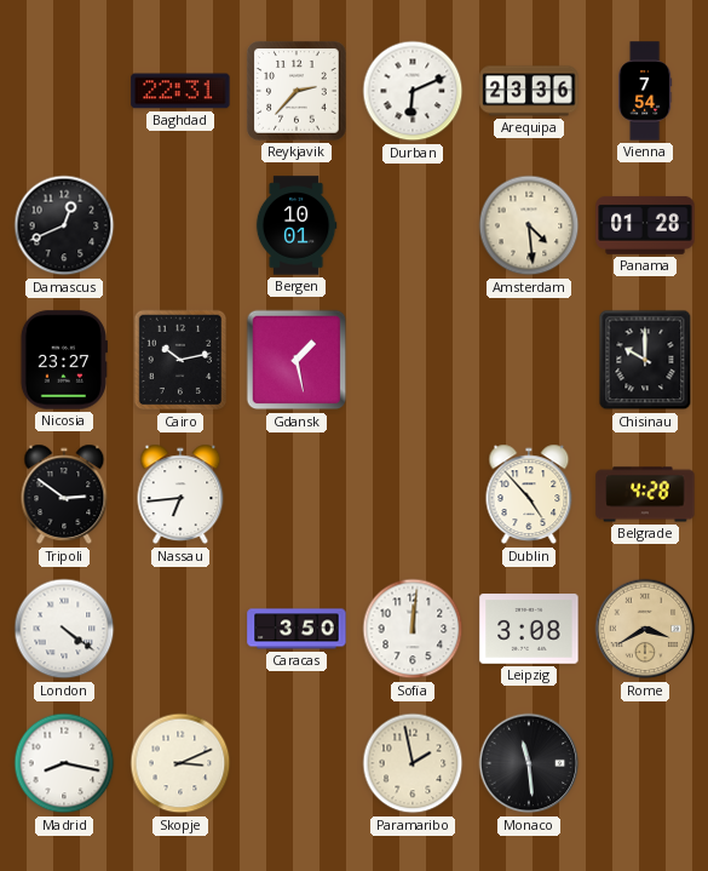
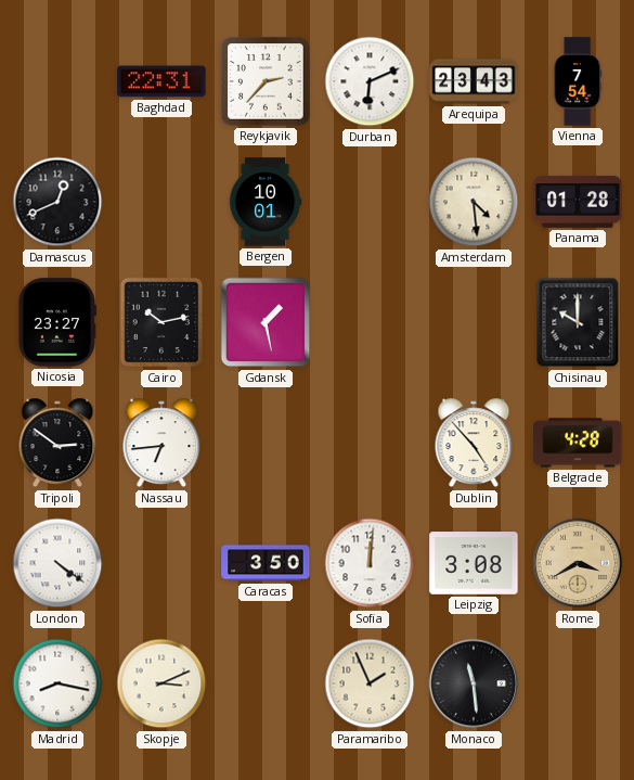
Arequipa: 23:36 -> 23:43 (474, 81)
Paramaribo: 1:58 -> 1:56 (370, 683)
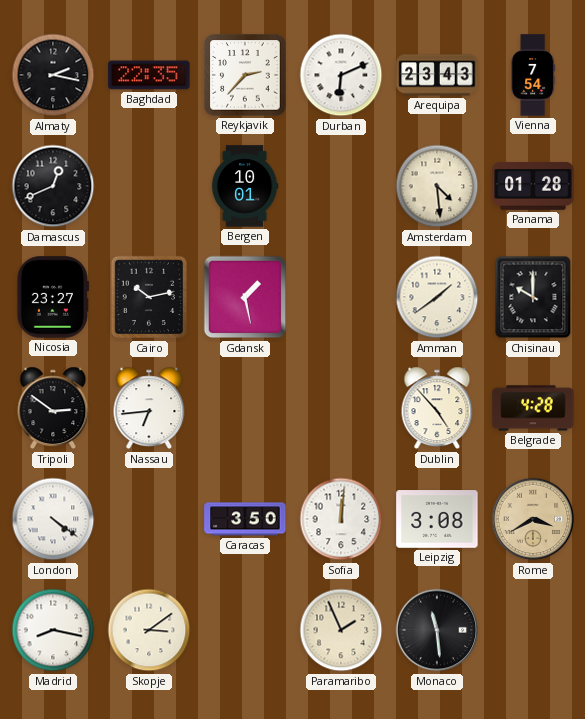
Almaty: none -> 2:17 (53, 75)
Baghdad: 22:31 -> 22:35 (149, 75)
Amman: none -> 1:39 (437, 297)
Skopje: 3:11 -> 3:09 (149, 630)
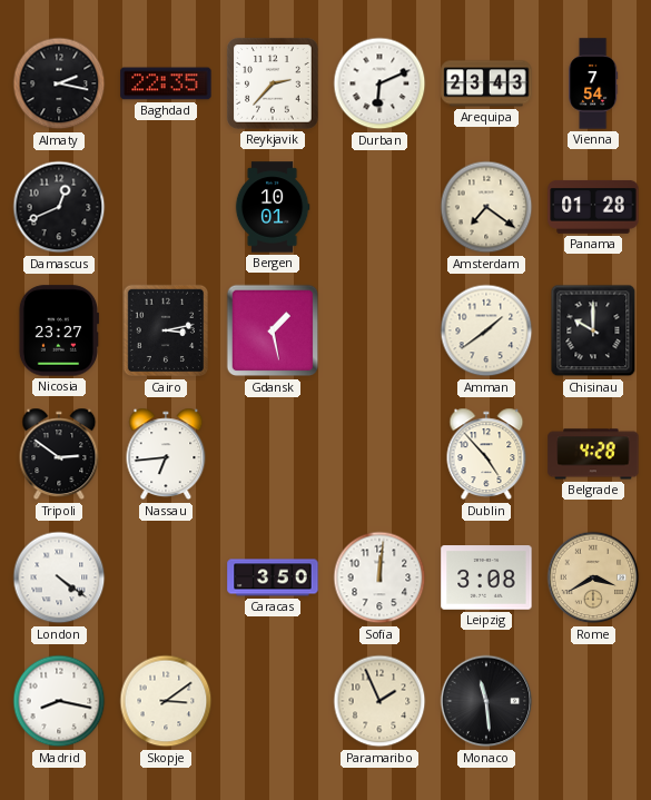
Amsterdam: 4:29 -> 7:21 (486, 207)
Cairo: 10:13 -> 3:13 (166, 330)
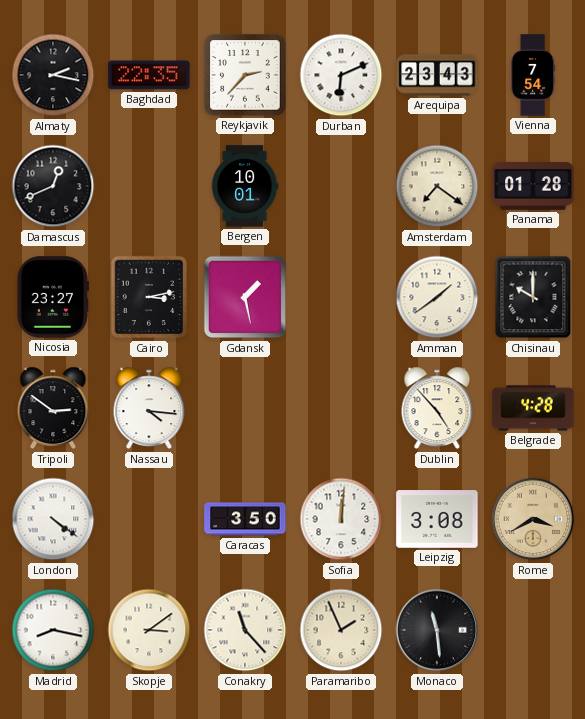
Nassau: 6:44 -> 4:16 (149, 408)
Conakry: none -> 11:23 (245, 630)
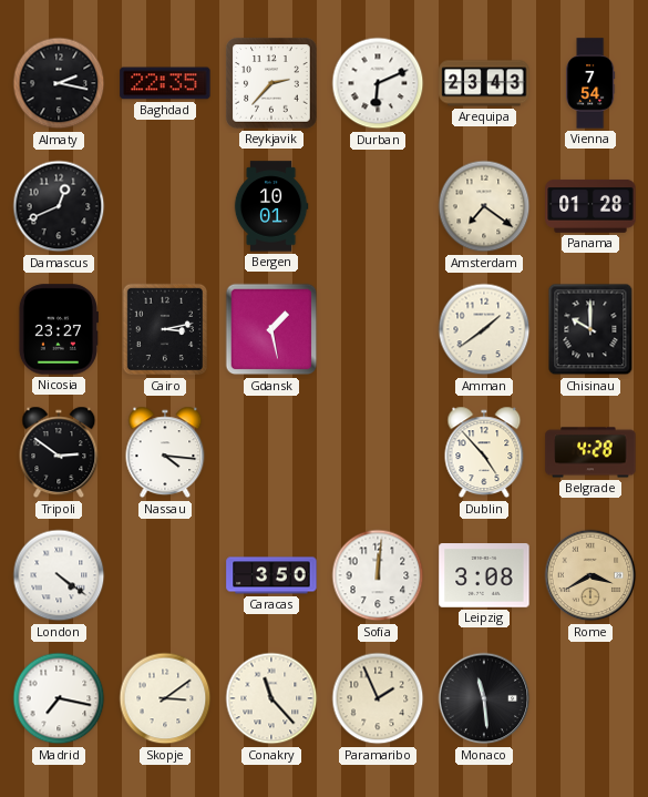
Madrid: 8:17 -> 7:17 (59, 698)
